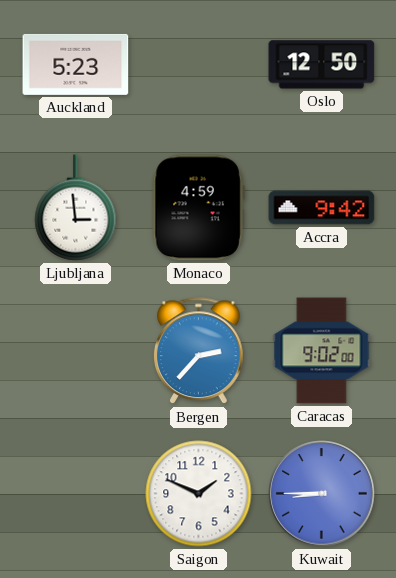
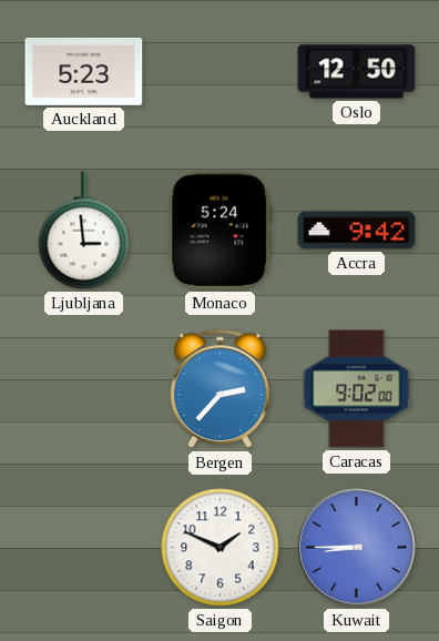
Monaco: 4:59 -> 5:24 (219, 231)
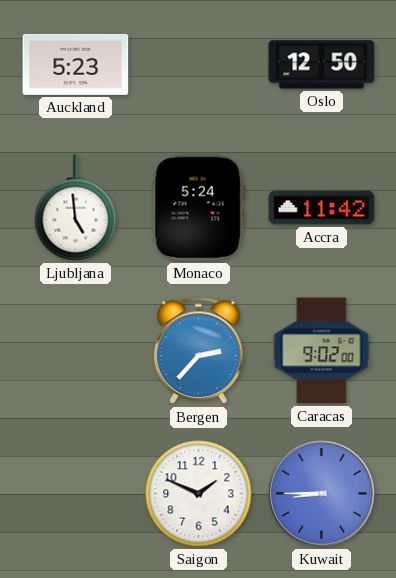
Ljubljana: 2:59 -> 4:59 (76, 208)
Accra: 9:42 -> 11:42 (322, 208)
